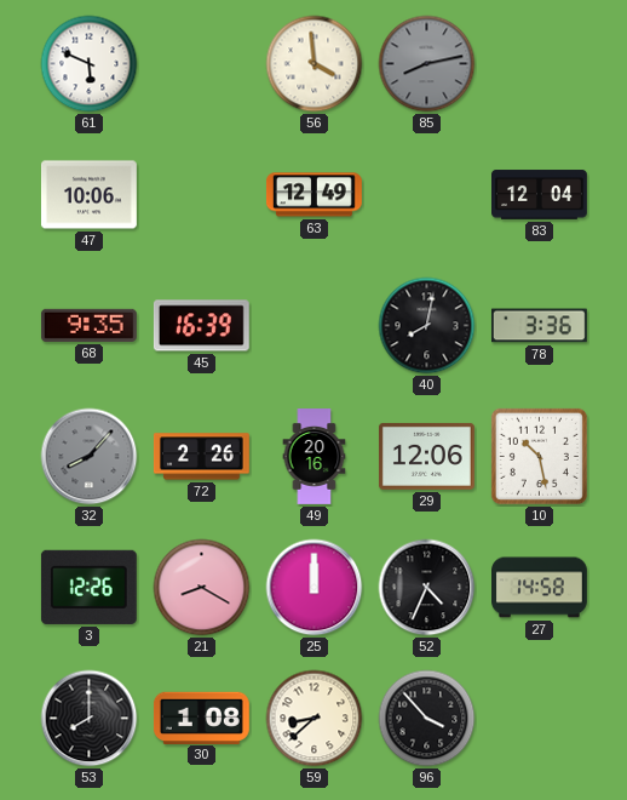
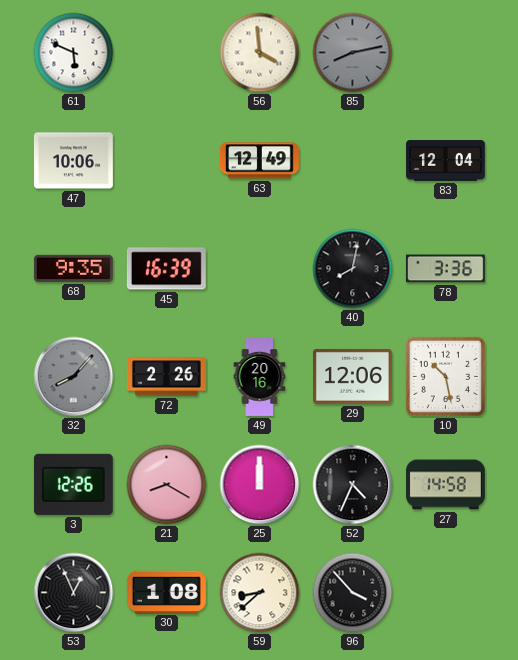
53: 8:00 -> 12:56 (74, 593)
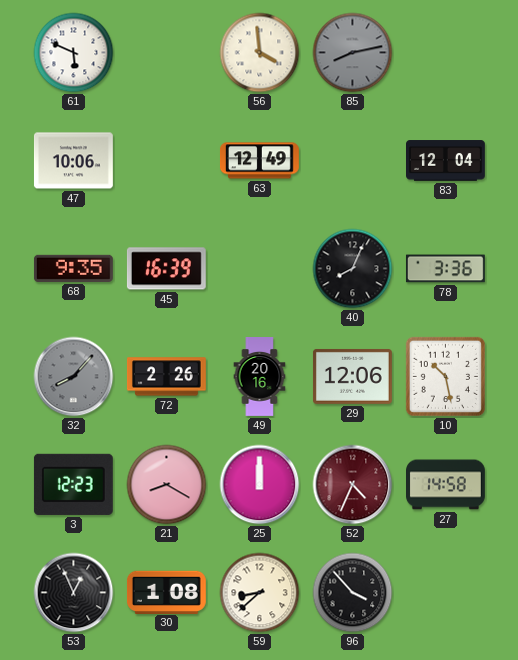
40: 8:02 -> 8:04 (353, 269)
3: 12:26 -> 12:23 (73, 484)
52 dial: black -> burgundy (353, 485)
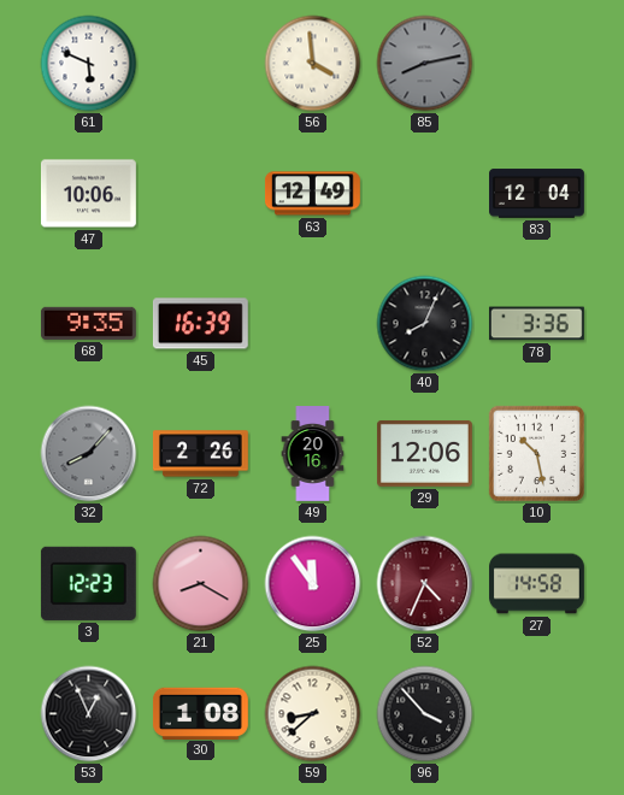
25: 12:00 -> 11:54 (313, 584)
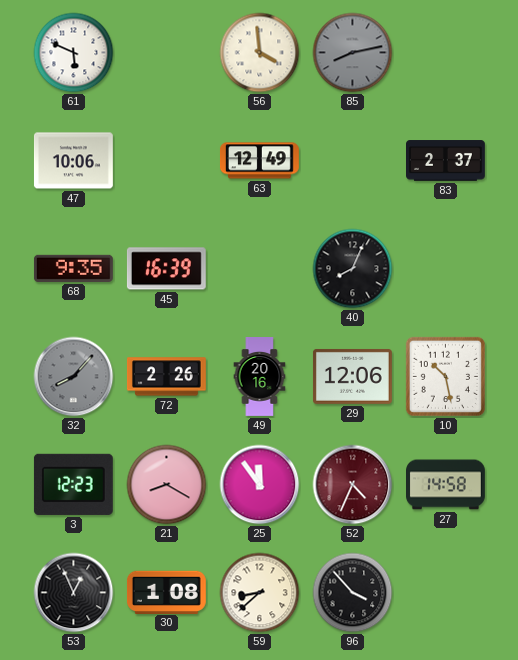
83: 12:04 -> 2:37 (446, 161)
78: 3:36 -> none (536, 324)
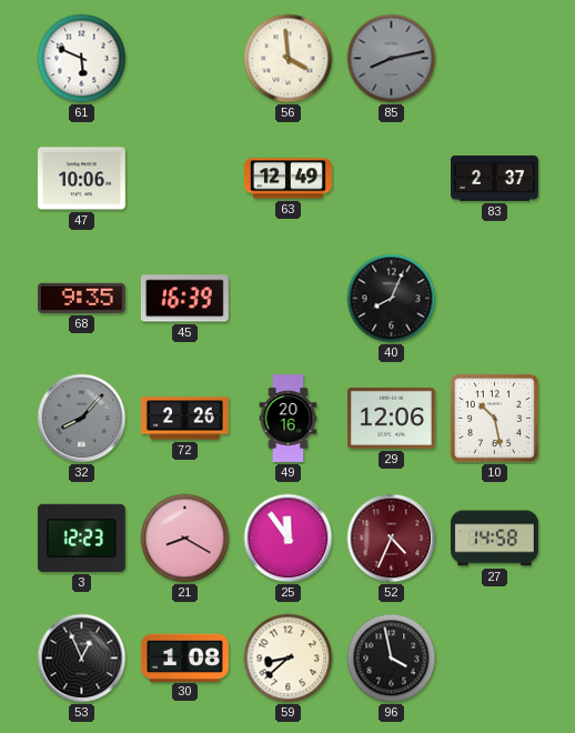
96: 3:53 -> 3:58 (392, 659)
